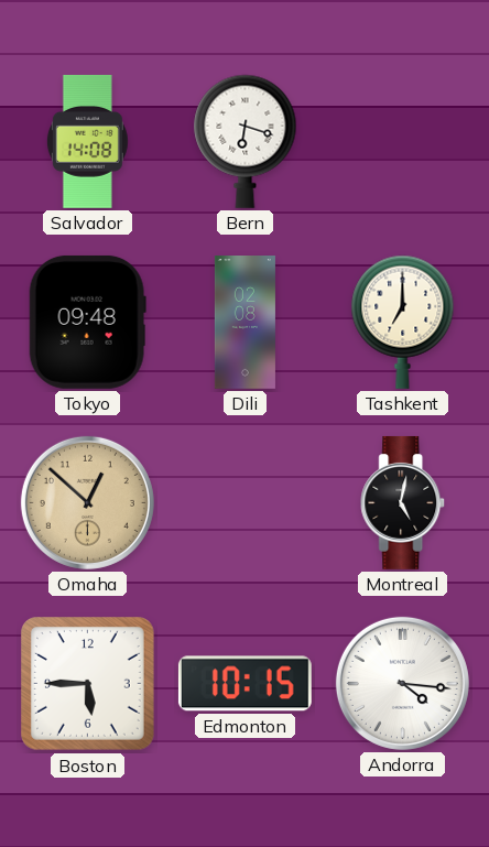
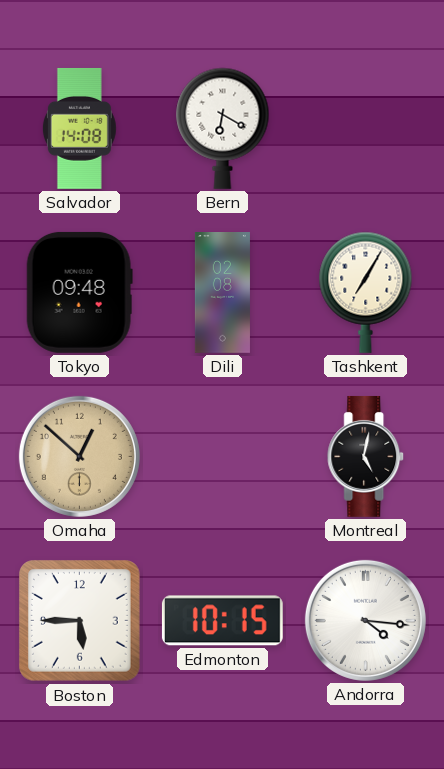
Bern: 6:18 -> 6:20 (223, 128)
Tashkent: 7:00 -> 7:05 (366, 292)
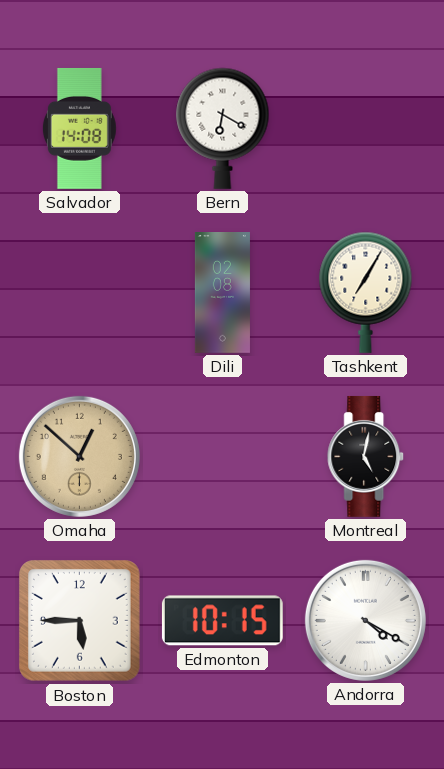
Tokyo: 09:48 -> none (79, 292)
Andorra: 4:16 -> 4:20 (365, 620)
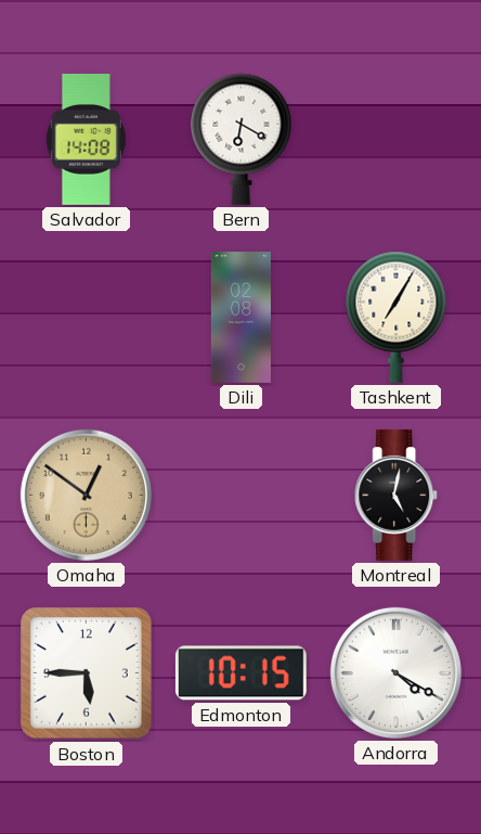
Omaha: 12:52 -> 12:51 (86, 495)
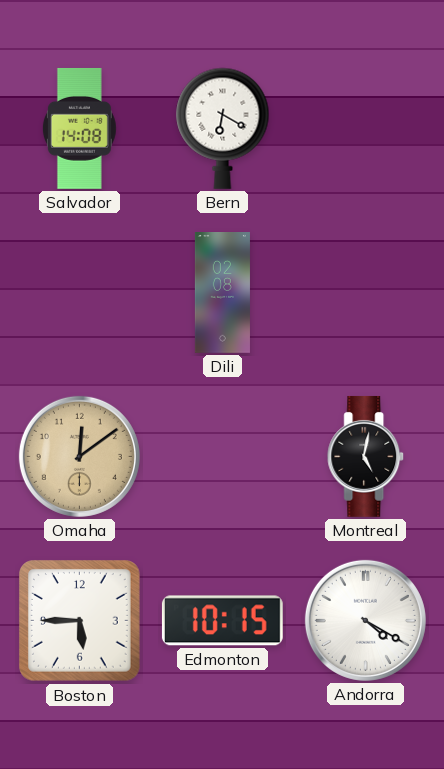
Tashkent: 7:05 -> none (396, 317)
Omaha: 12:51 -> 12:09 (79, 456)
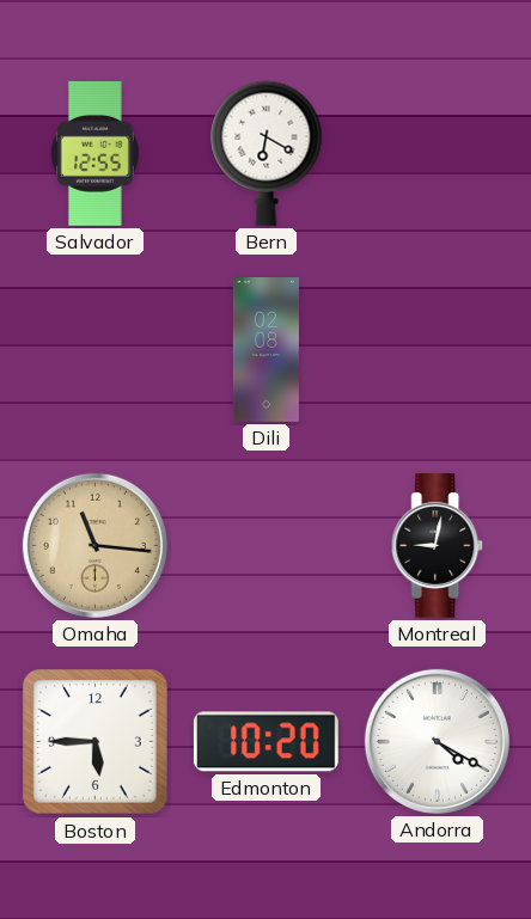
Salvador: 14:08 -> 12:55 (94, 153)
Omaha: 12:09 -> 11:16 (94, 545)
Montreal: 5:02 -> 9:02 (438, 545)
Edmonton: 10:15 -> 10:20 (265, 742)
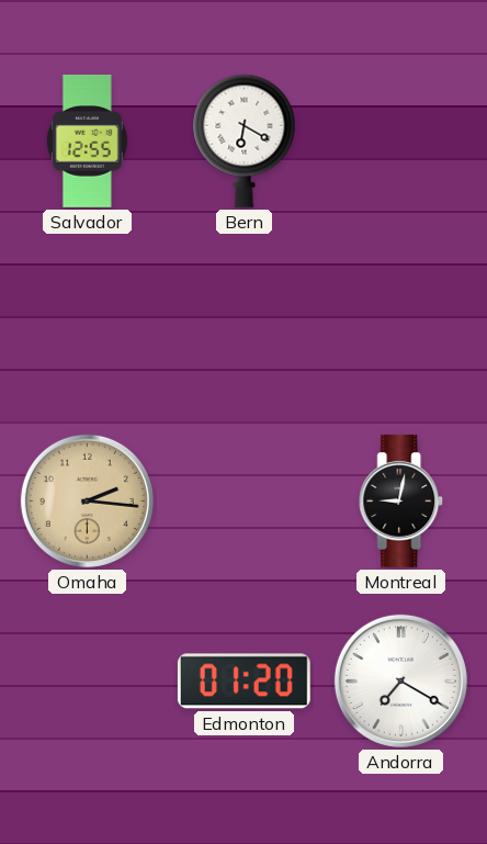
Dili: 02:08 -> none (265, 350)
Omaha: 11:16 -> 2:16 (87, 500)
Boston: 5:45 -> none (96, 742)
Edmonton: 10:20 -> 01:20 (243, 682)
Andorra: 4:20 -> 7:20 (400, 680)
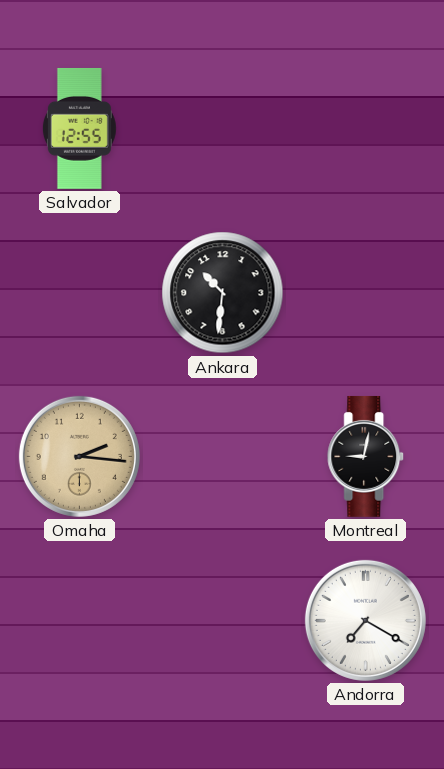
Bern: 6:20 -> none (245, 140)
Ankara: none -> 10:31 (223, 293)
Edmonton: 01:20 -> none (243, 682)
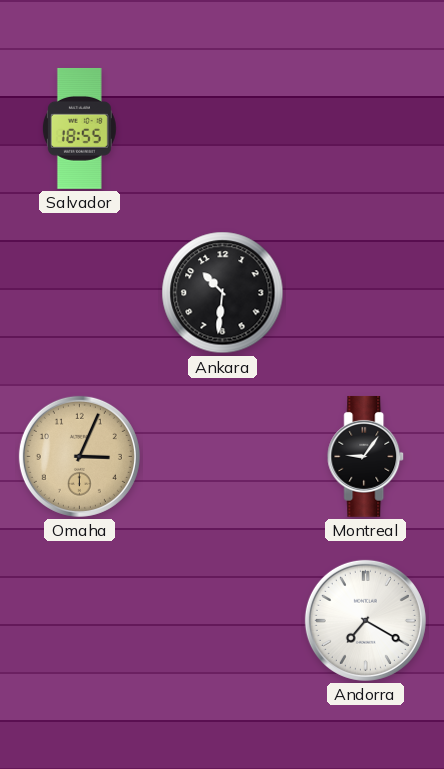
Salvador: 12:55 -> 18:55 (79, 128)
Omaha: 2:16 -> 3:04 (79, 456)
Montreal: 9:02 -> 9:06 (366, 456)
